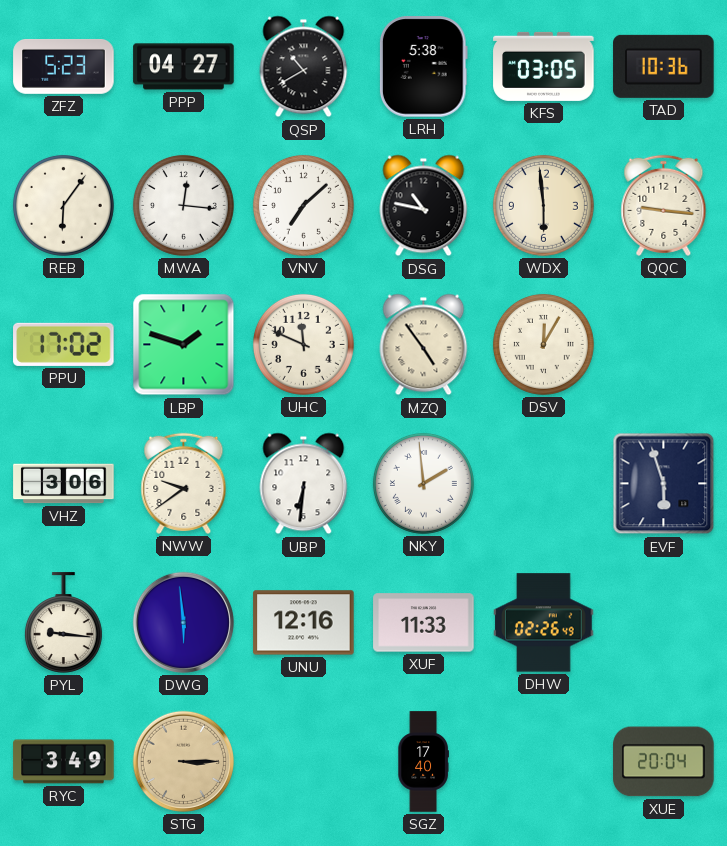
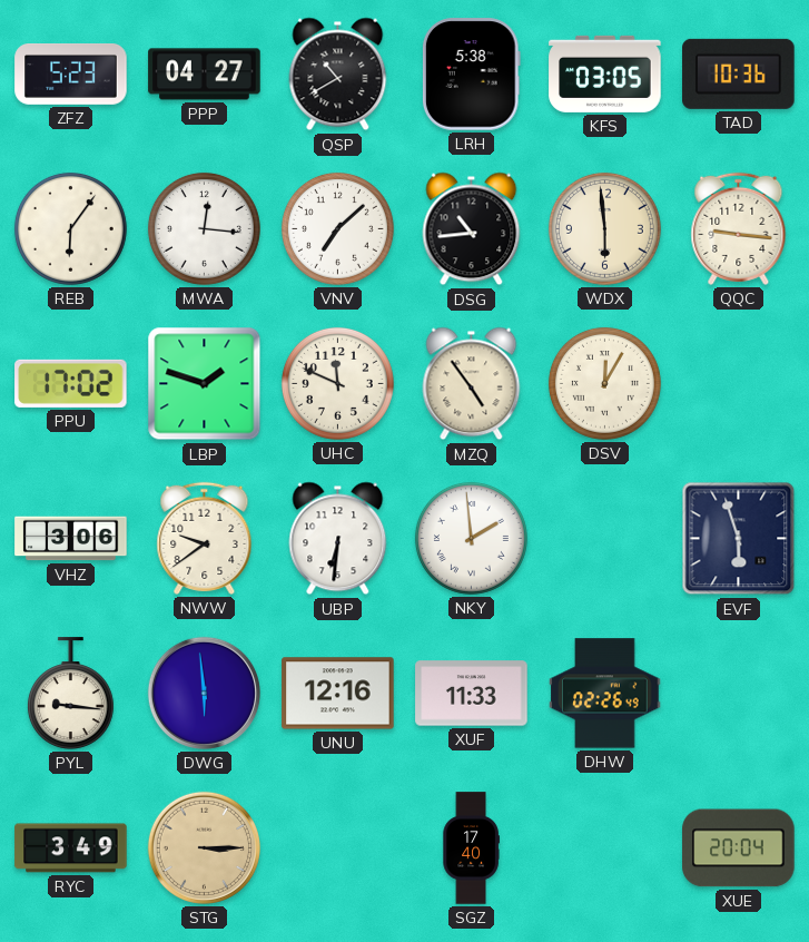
DSG: 10:47 -> 10:44 (472, 229)
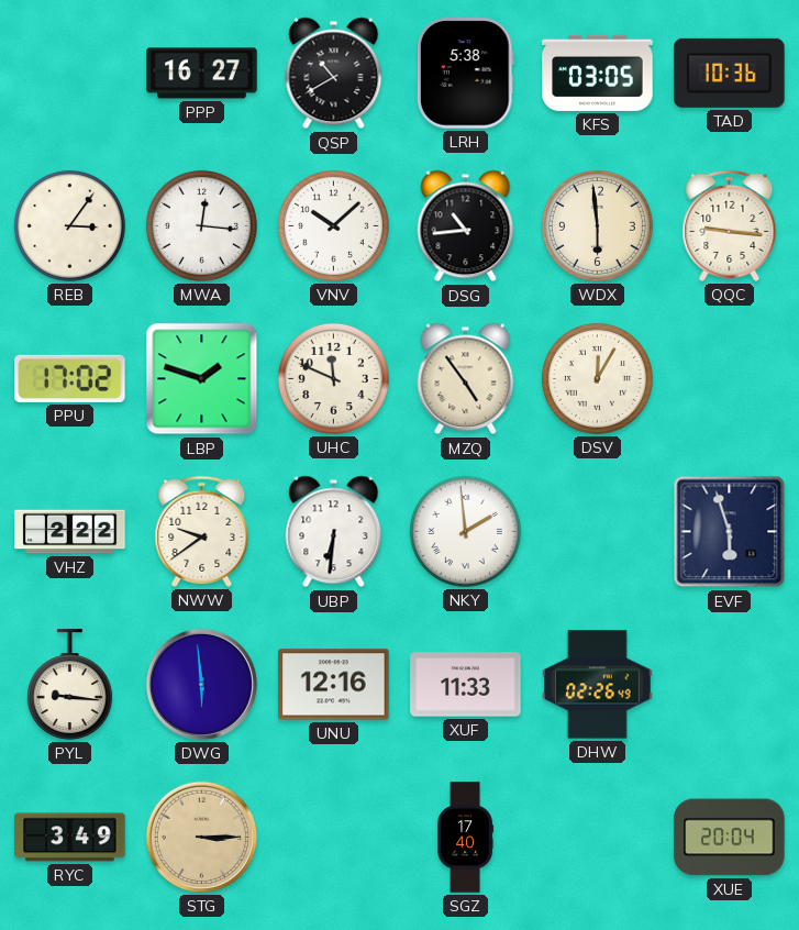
ZFZ: 5:23 -> none (71, 75)
PPP: 04:27 -> 16:27 (202, 74)
REB: 6:06 -> 3:06 (69, 225)
VNV: 7:08 -> 10:08 (333, 225)
VHZ: 3:06 -> 2:22 (70, 532)
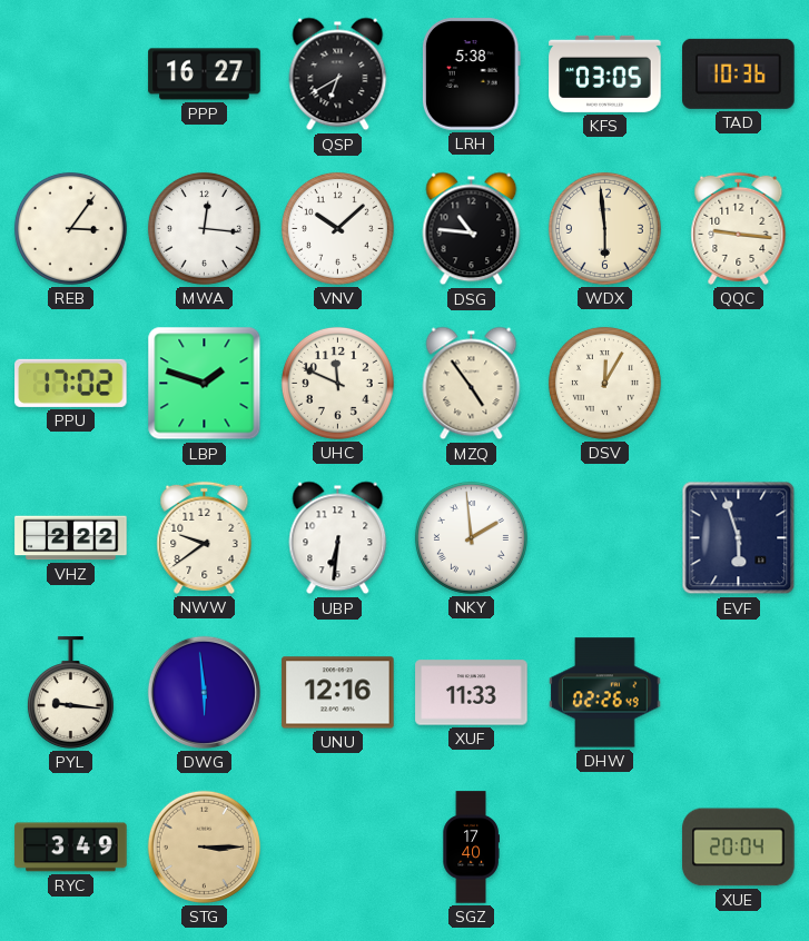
QSP: 10:40 -> 6:40 (338, 75)
DSG: 10:44 -> 10:46 (472, 229)
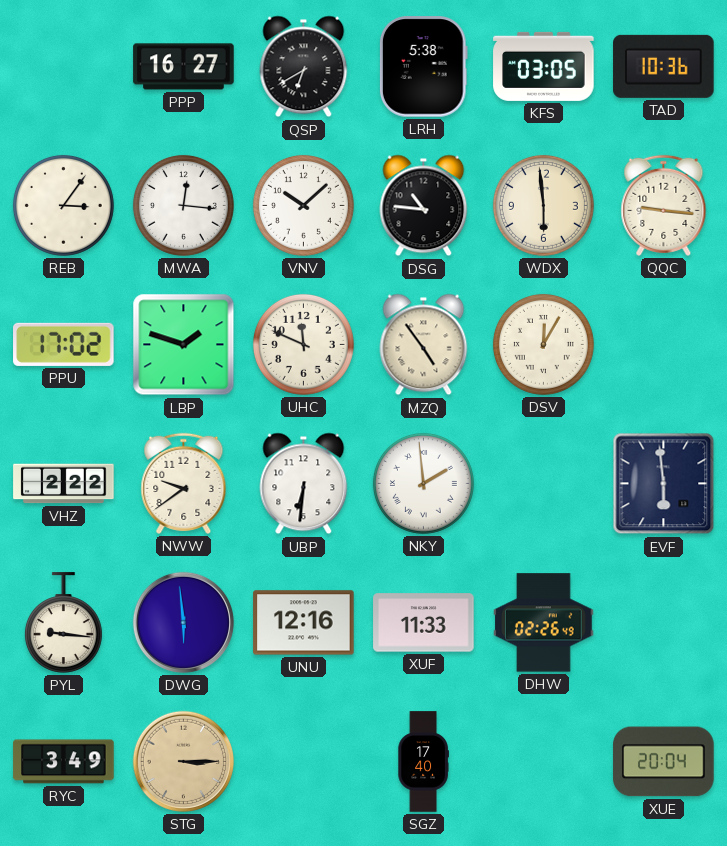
EVF: 5:57 -> 5:59 (664, 484)
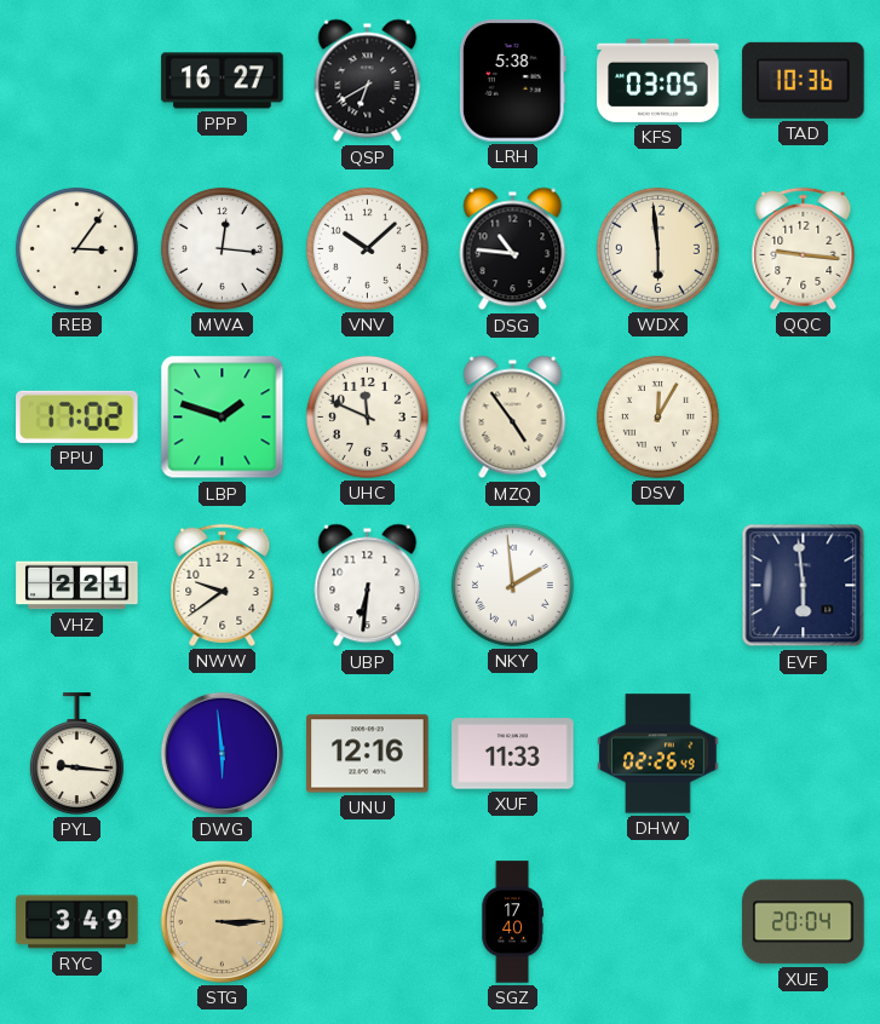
VHZ: 2:22 -> 2:21 (77, 586)
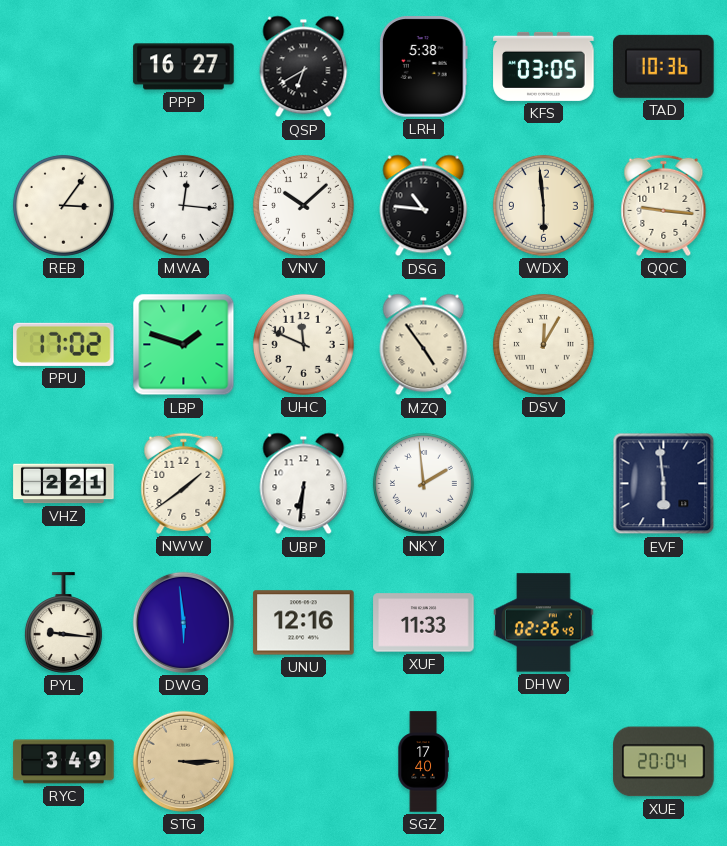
NWW: 9:39 -> 1:39 (184, 483)
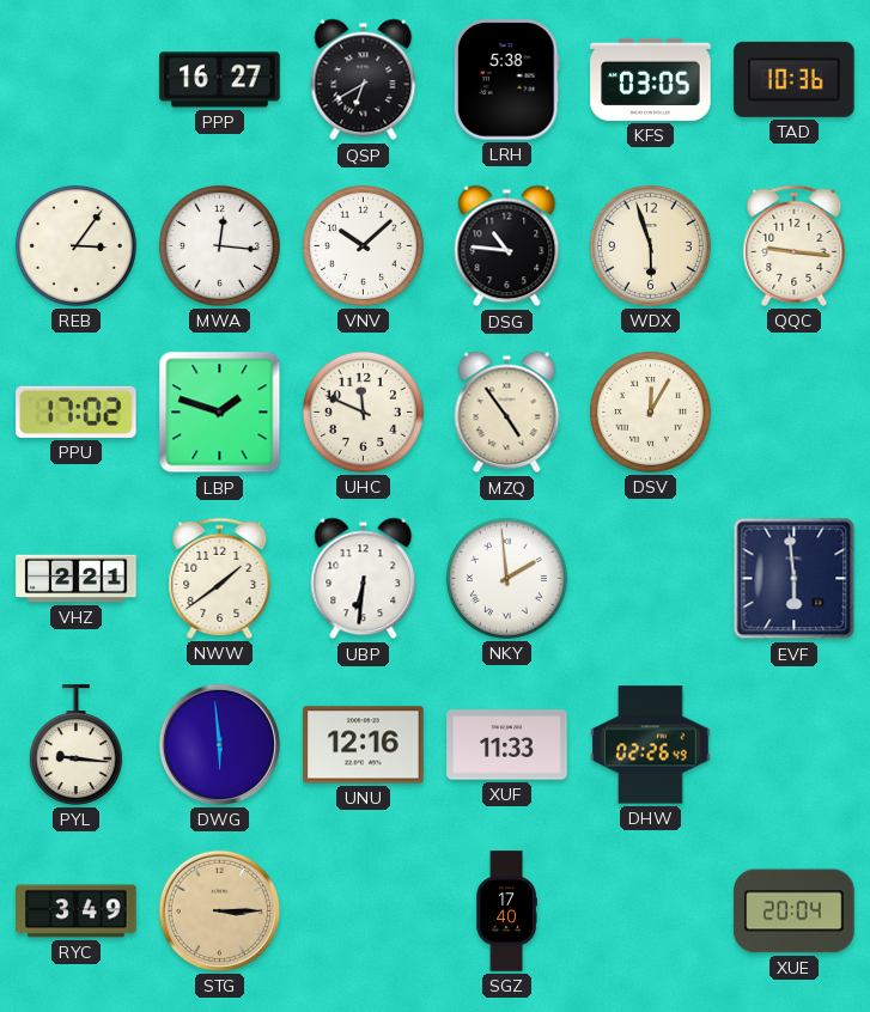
WDX: 5:59 -> 5:57 (650, 245)
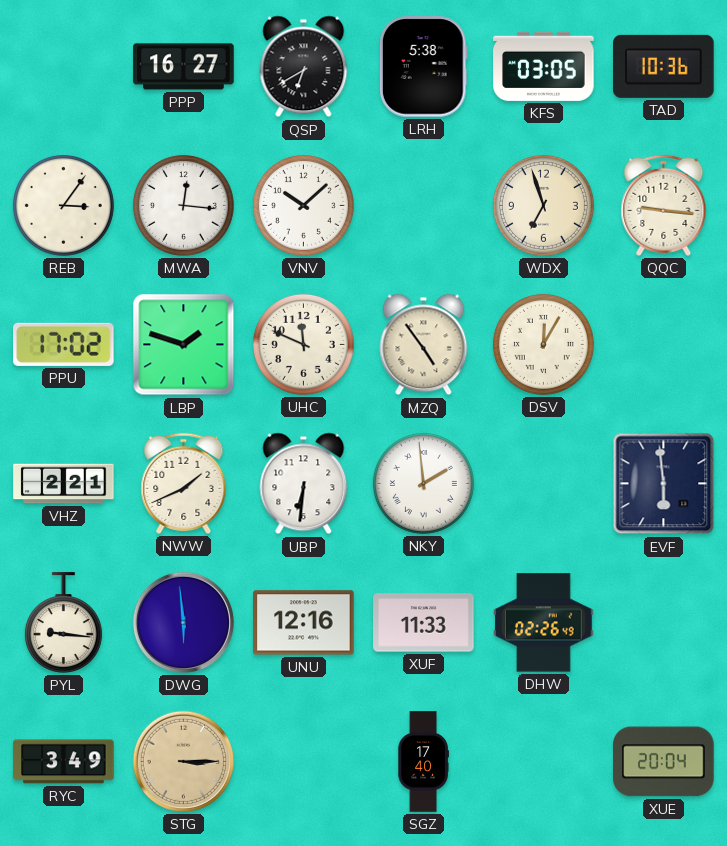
DSG: 10:46 -> none (507, 246)
WDX: 5:57 -> 6:57 (543, 205)
NWW: 1:39 -> 1:41 (184, 483)
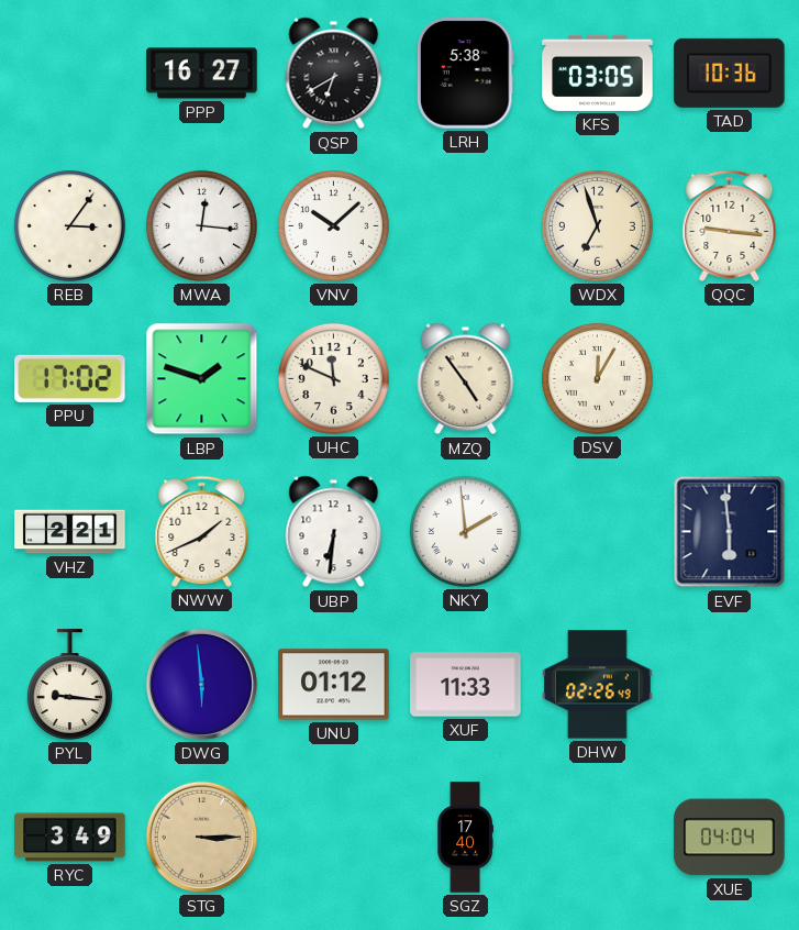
UNU: 12:16 -> 01:12 (334, 685)
XUE: 20:04 -> 04:04 (730, 838)
